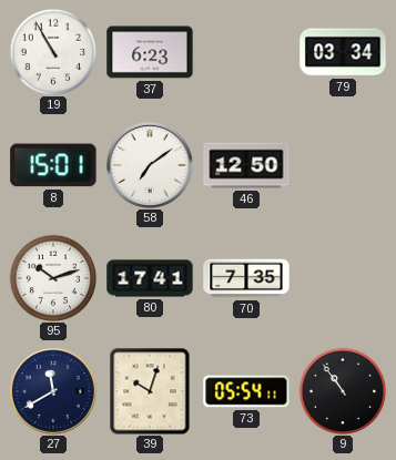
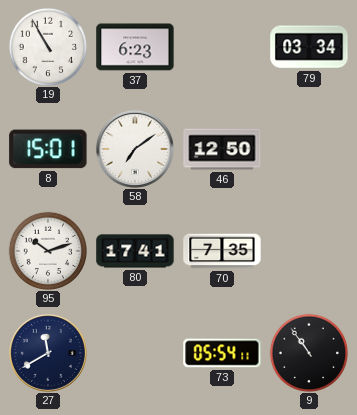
39: 10:03 -> none (150, 391)
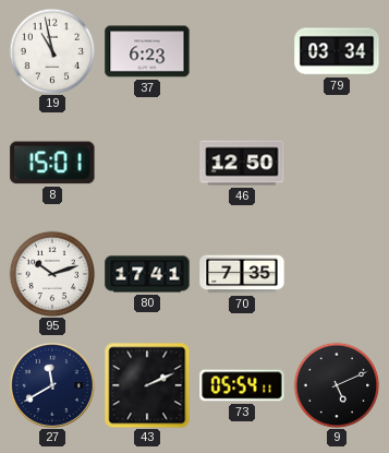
19: 10:55 -> 10:58 (52, 51)
58: 7:09 -> none (135, 149)
43: none -> 2:11 (147, 385)
9: 10:54 -> 5:11 (337, 385)
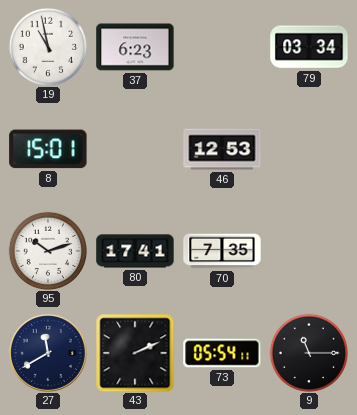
46: 12:50 -> 12:53 (222, 149)
9: 5:11 -> 11:15 (309, 353)
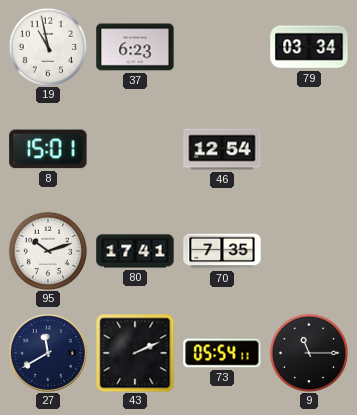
46: 12:53 -> 12:54 (222, 149)
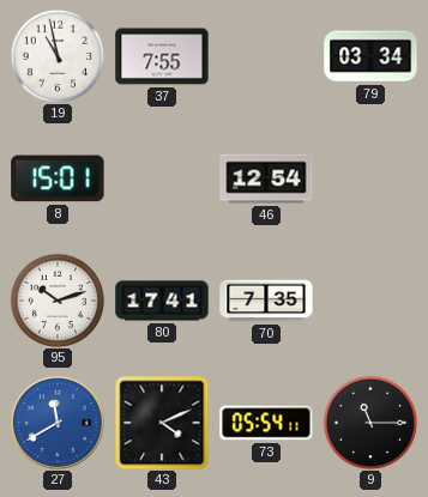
37: 6:23 -> 7:55 (162, 56)
27 dial: navy -> blue (58, 423)
43: 2:11 -> 4:11 (162, 423)
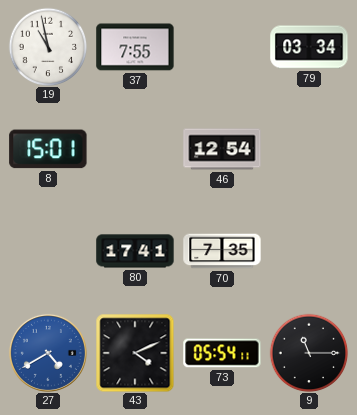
95: 10:12 -> none (58, 301)
27: 11:40 -> 4:40 (48, 353)
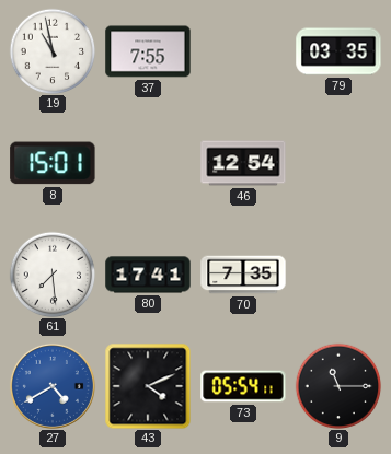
79: 03:34 -> 03:35 (338, 51)
61: none -> 7:29 (53, 275)
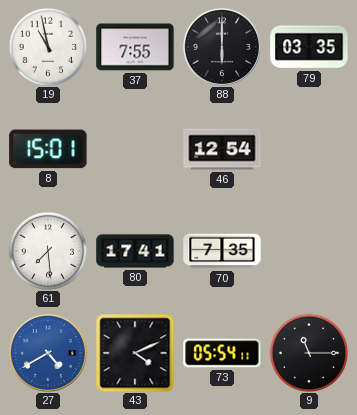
88: none -> 6:00 (222, 47)
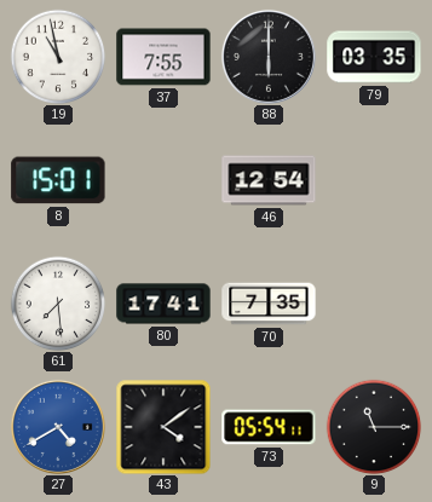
43: 4:11 -> 4:09 (163, 427)
